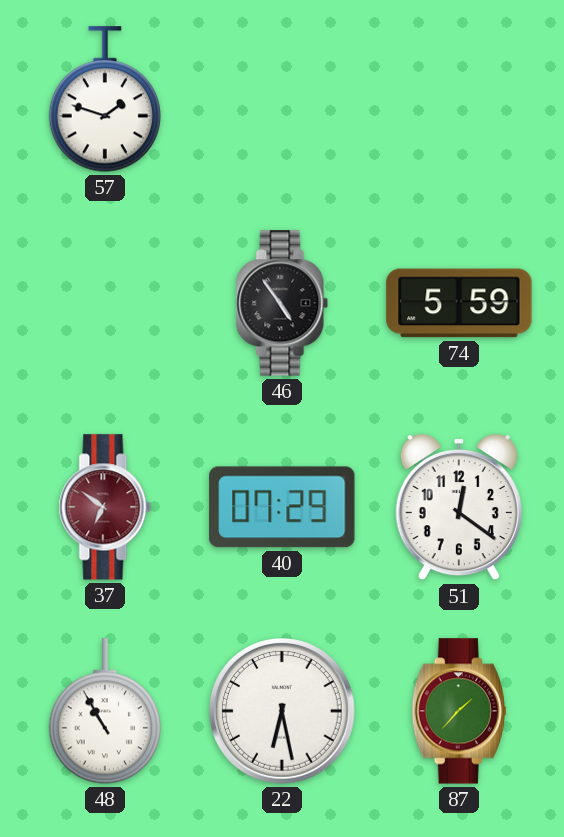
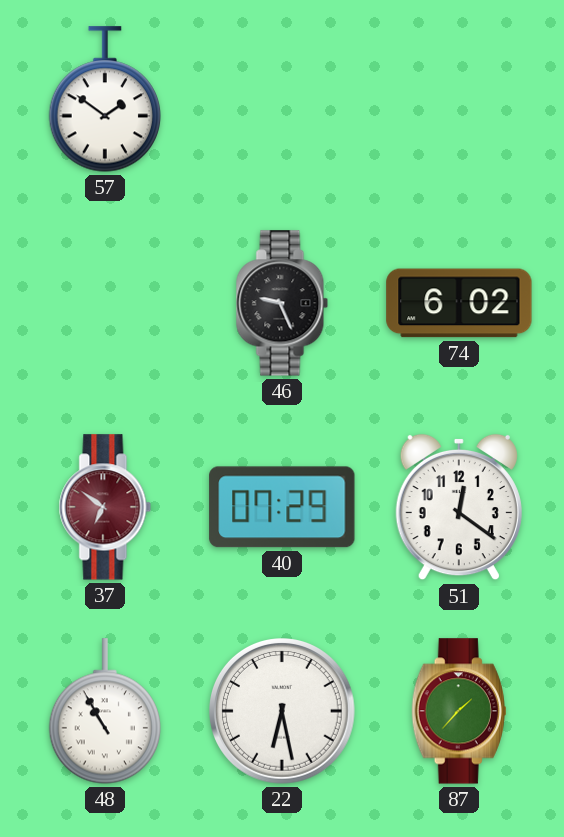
57: 1:48 -> 1:51 (104, 99)
46: 4:54 -> 9:26 (282, 303)
74: 5:59 -> 6:02 (459, 303)
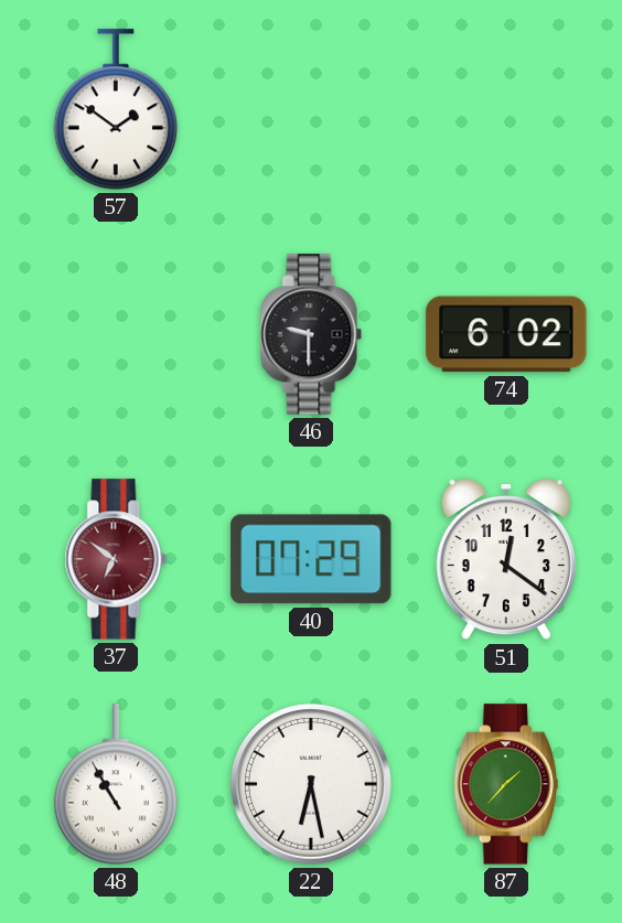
46: 9:26 -> 9:30 (311, 334)
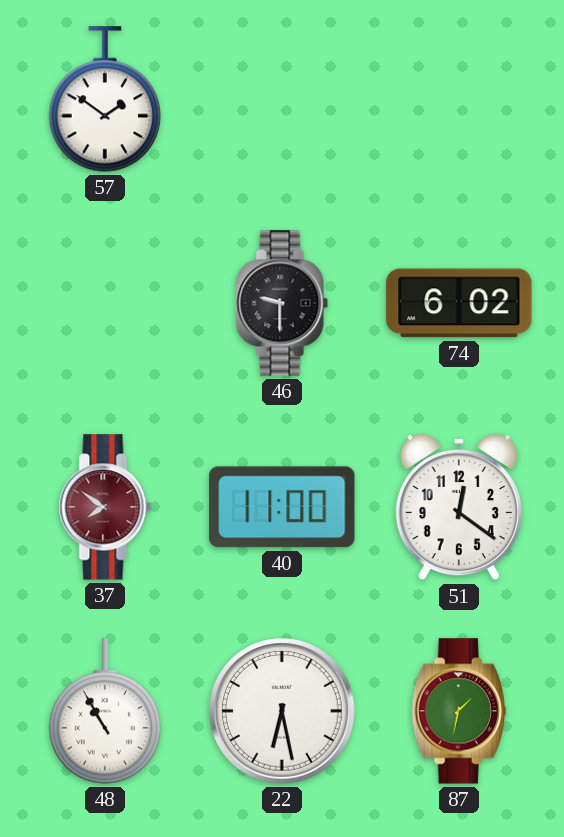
37: 6:51 -> 7:51 (105, 507)
40: 07:29 -> 11:00 (282, 507)
87: 1:37 -> 1:32 (459, 711)
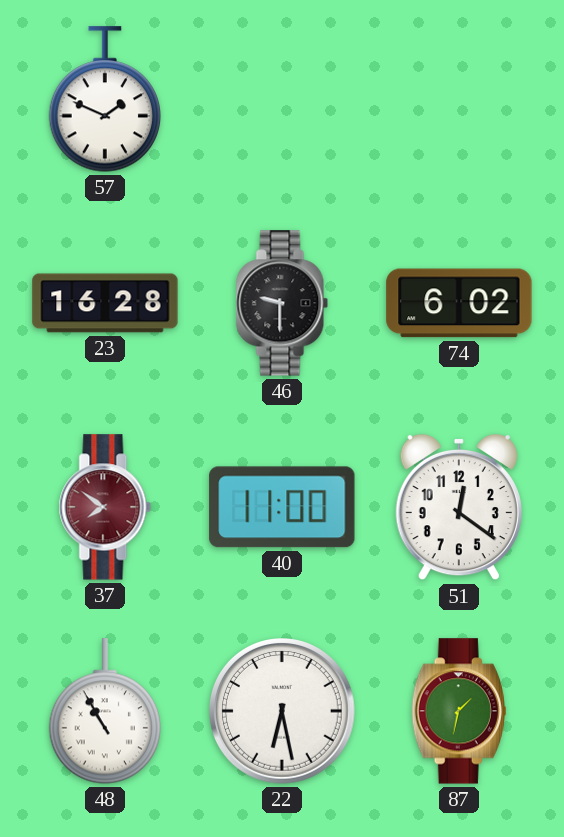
57: 1:51 -> 1:49 (104, 99)
23: none -> 16:28 (105, 303)
